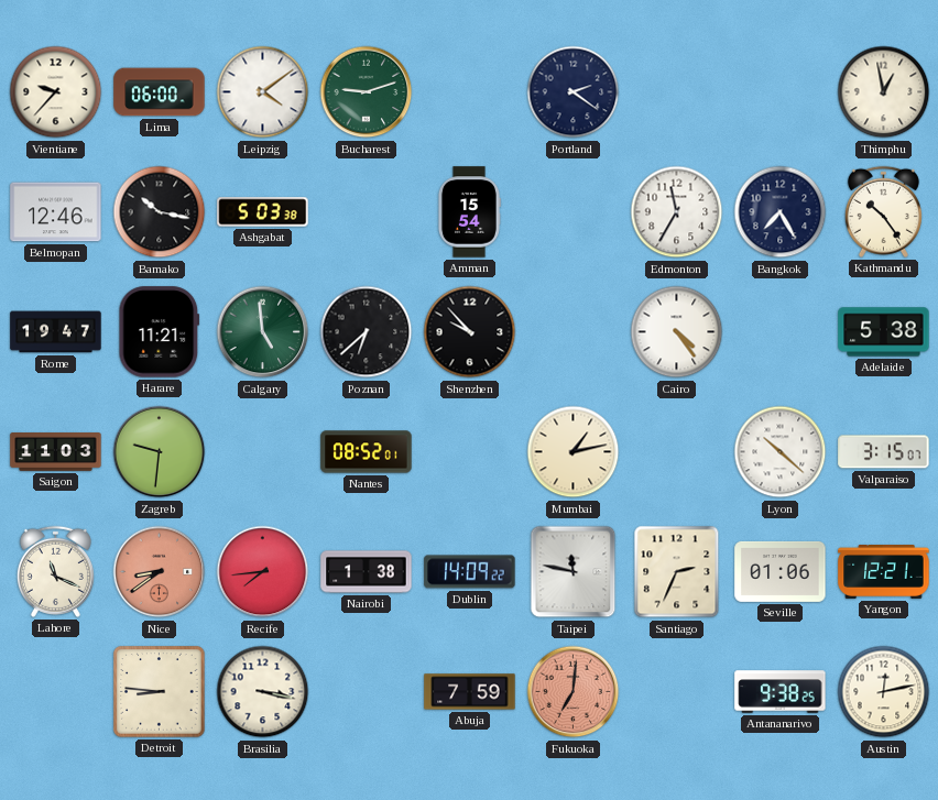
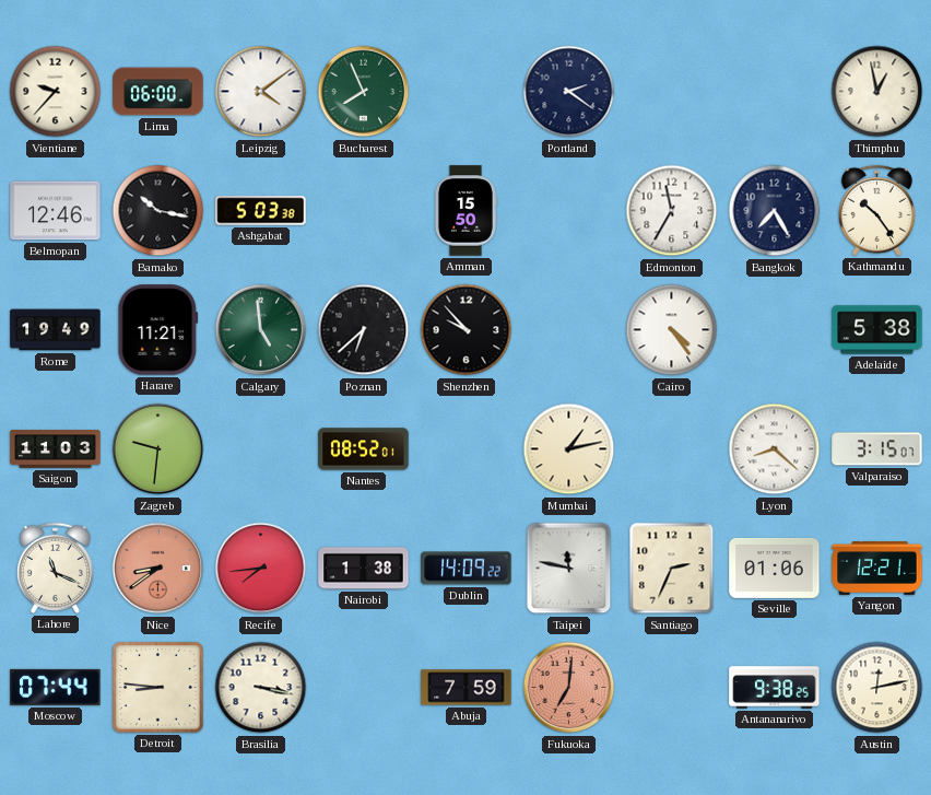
Bucharest: 9:12 -> 7:56 (364, 92)
Amman: 15:54 -> 15:50 (465, 211)
Rome: 19:47 -> 19:49 (56, 330)
Lyon: 10:22 -> 8:22 (775, 449)
Moscow: none -> 07:44 (56, 687)
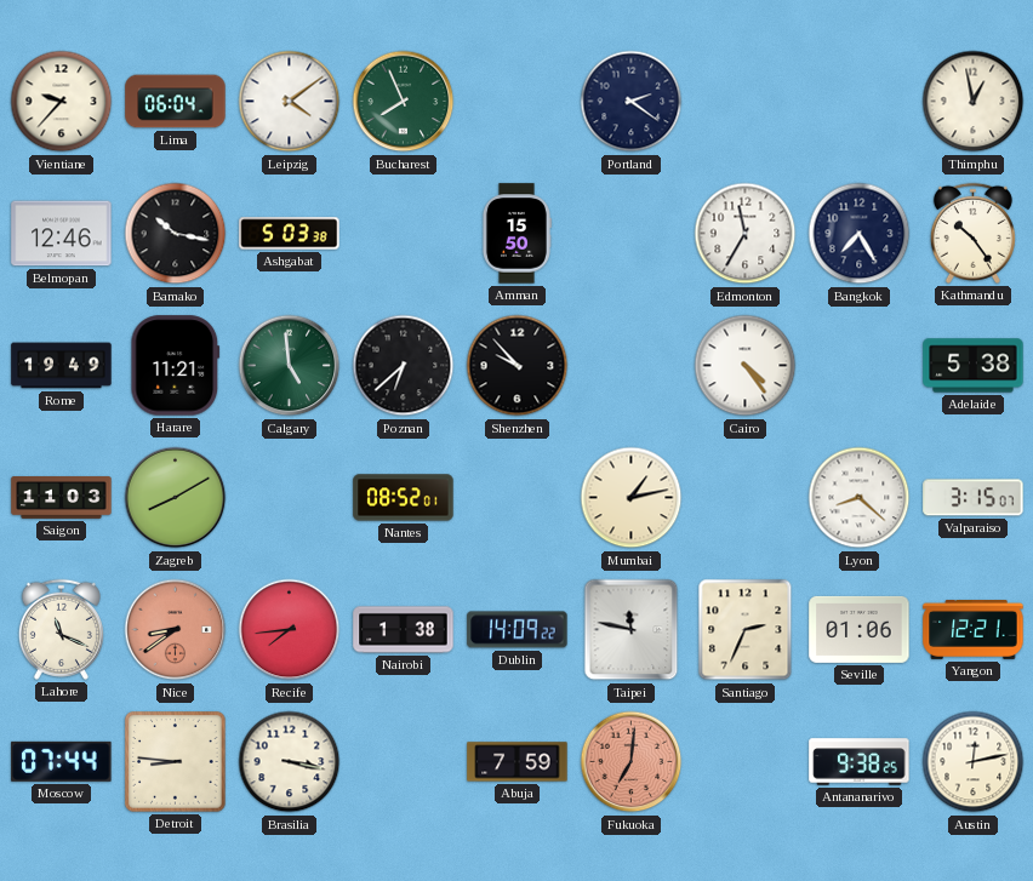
Lima: 06:00 -> 06:04 (176, 102)
Zagreb: 9:31 -> 8:10 (176, 498)
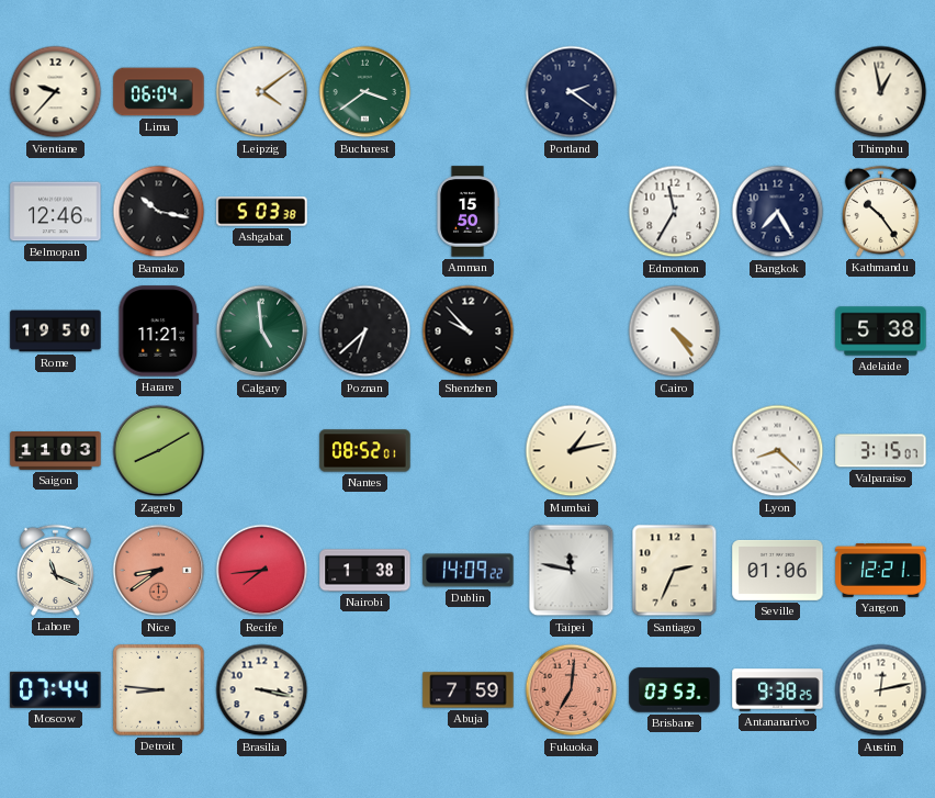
Bucharest: 7:56 -> 3:39 (365, 92)
Rome: 19:49 -> 19:50 (56, 331)
Brisbane: none -> 03:53 (675, 690)
